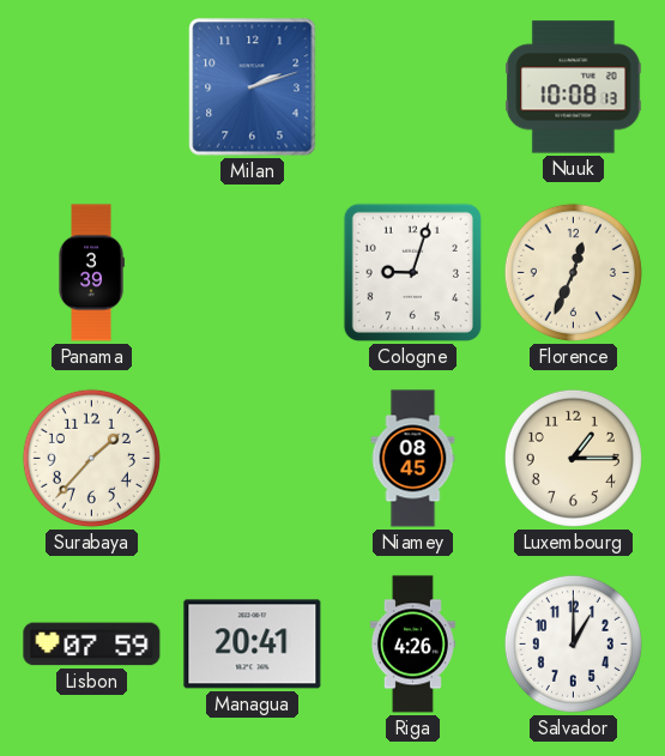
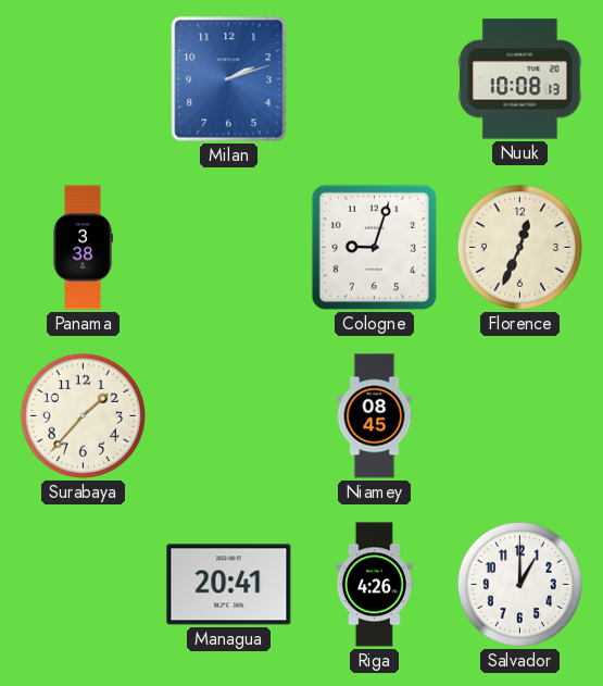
Panama: 3:39 -> 3:38 (83, 248)
Luxembourg: 1:15 -> none (573, 458)
Lisbon: 07:59 -> none (92, 645)
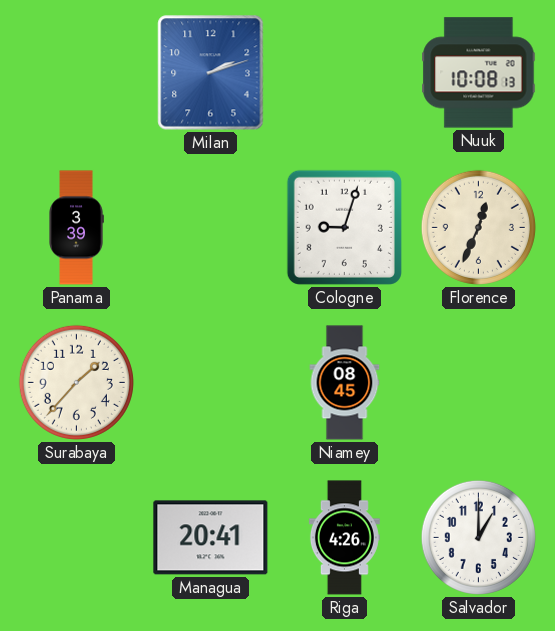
Panama: 3:38 -> 3:39 (76, 228)
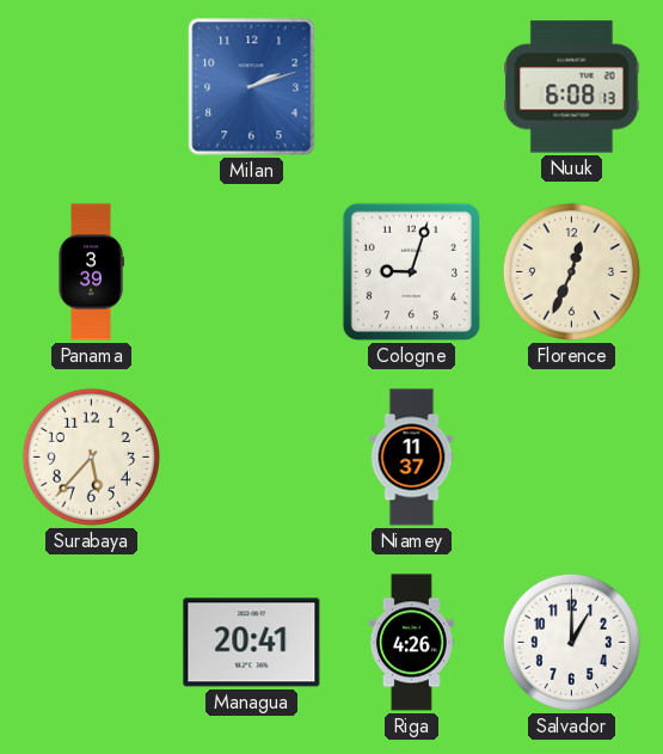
Nuuk: 10:08 -> 6:08 (572, 87)
Surabaya: 1:37 -> 5:37 (91, 456)
Niamey: 08:45 -> 11:37 (412, 458)
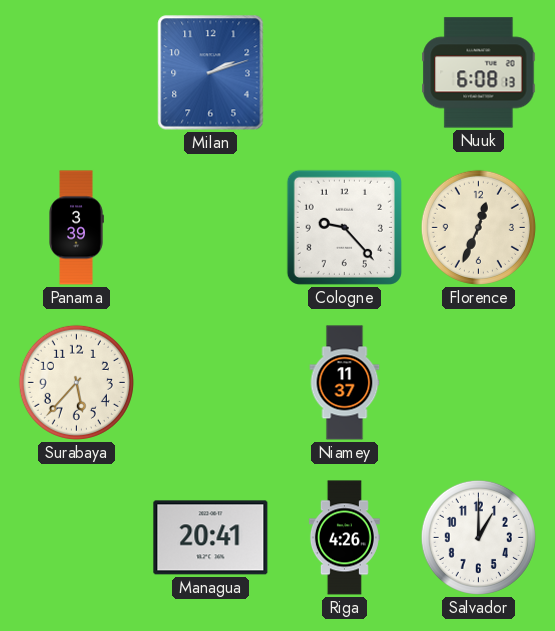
Cologne: 9:03 -> 9:23 (344, 227)
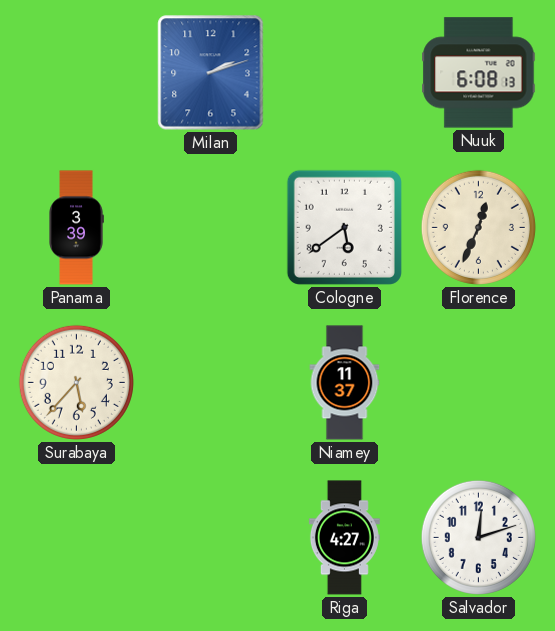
Cologne: 9:23 -> 5:39 (344, 227)
Managua: 20:41 -> none (211, 538)
Riga: 4:26 -> 4:27 (344, 538)
Salvador: 1:00 -> 12:12 (478, 537)
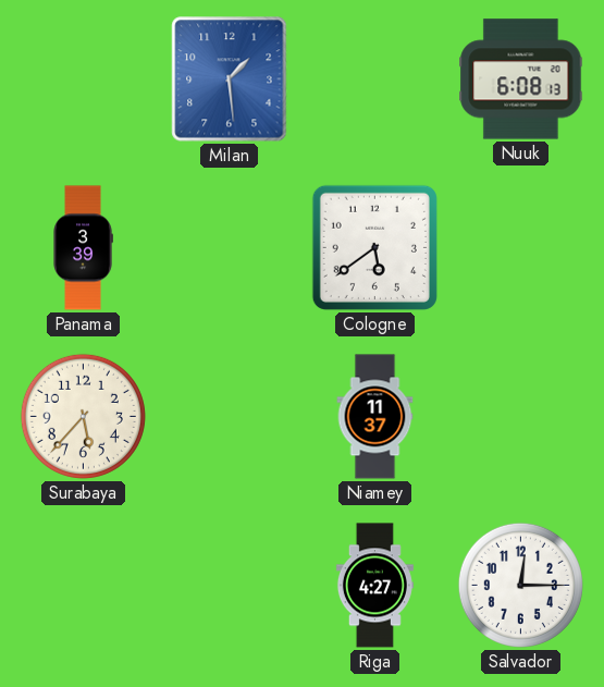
Milan: 2:12 -> 1:29 (230, 79)
Florence: 12:34 -> none (478, 227)
Salvador: 12:12 -> 12:15 (520, 585)
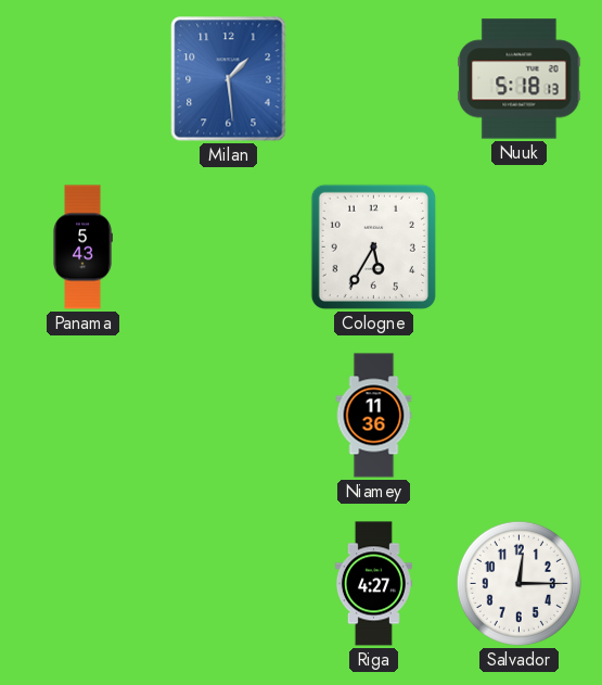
Nuuk: 6:08 -> 5:18 (520, 79)
Panama: 3:39 -> 5:43 (82, 248)
Cologne: 5:39 -> 5:35 (373, 246)
Surabaya: 5:37 -> none (83, 416)
Niamey: 11:37 -> 11:36 (374, 416)
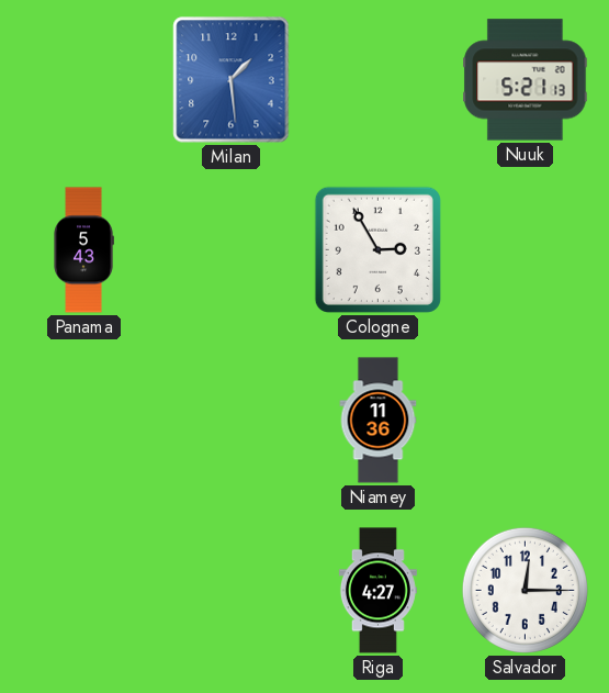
Nuuk: 5:18 -> 5:21 (526, 80)
Cologne: 5:35 -> 2:55 (377, 249)
